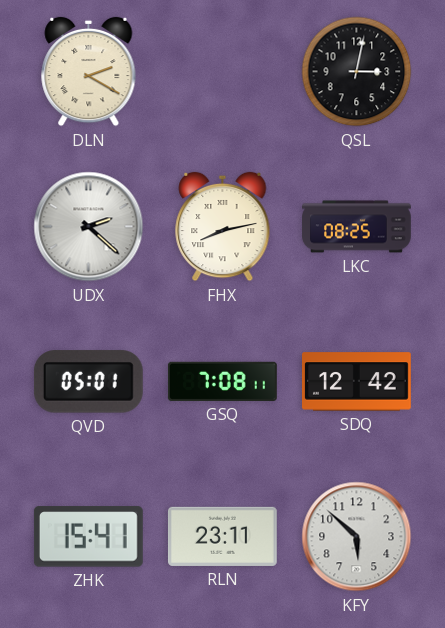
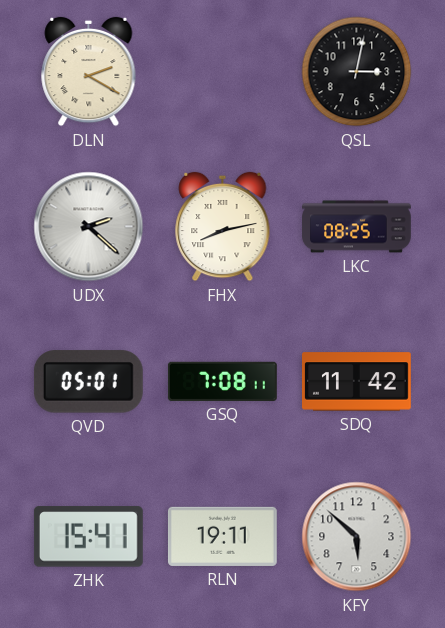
SDQ: 12:42 -> 11:42 (357, 382)
RLN: 23:11 -> 19:11 (222, 536)
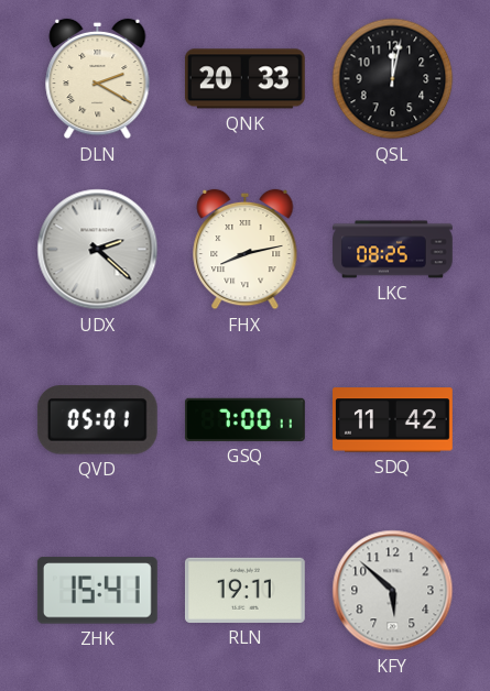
QNK: none -> 20:33 (244, 79)
QSL: 3:02 -> 12:02 (393, 79)
GSQ: 7:08 -> 7:00 (244, 419)
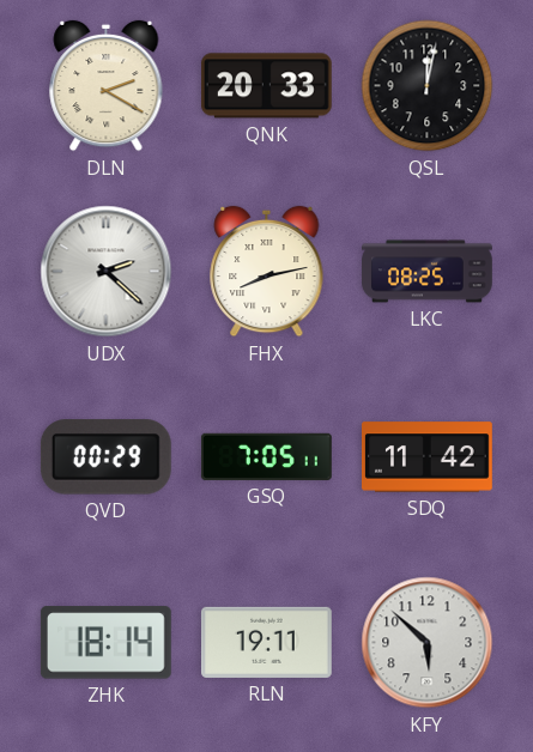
QVD: 05:01 -> 00:29 (105, 457)
GSQ: 7:00 -> 7:05 (266, 456)
ZHK: 15:41 -> 18:14 (105, 643)
